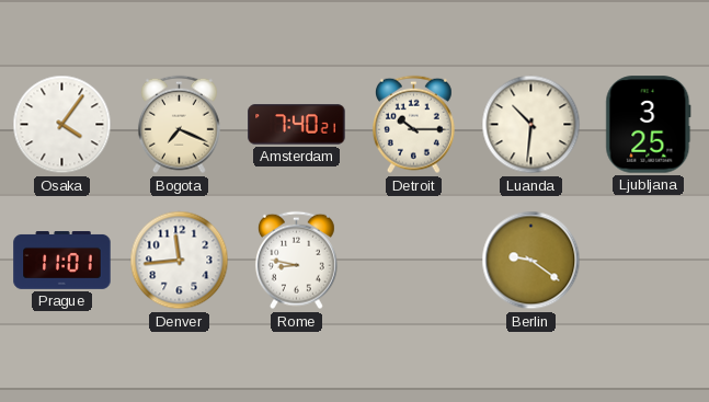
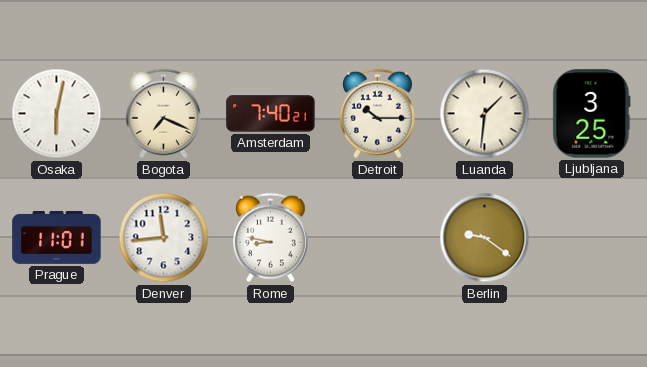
Osaka: 4:06 -> 6:02 (57, 114)
Luanda: 10:31 -> 1:31 (485, 114)
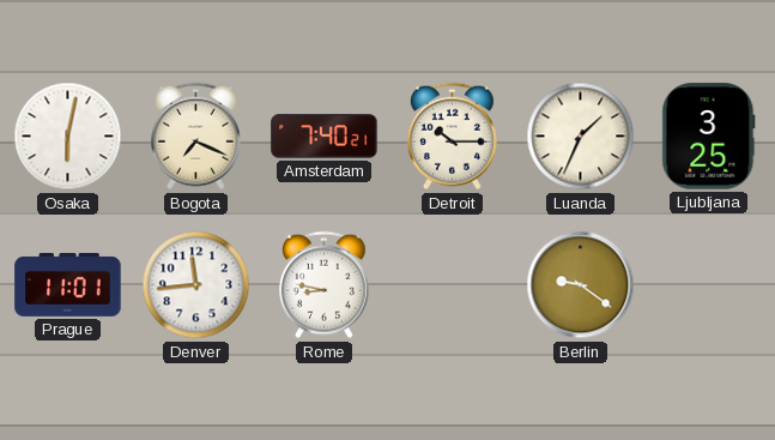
Luanda: 1:31 -> 1:34 (581, 137)
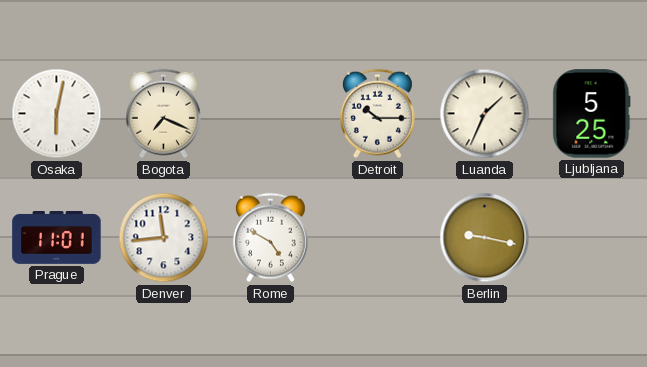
Amsterdam: 7:40 -> none (325, 137)
Ljubljana: 3:25 -> 5:25 (592, 114)
Rome: 8:47 -> 4:50 (270, 238)
Berlin: 9:21 -> 9:17 (485, 238)
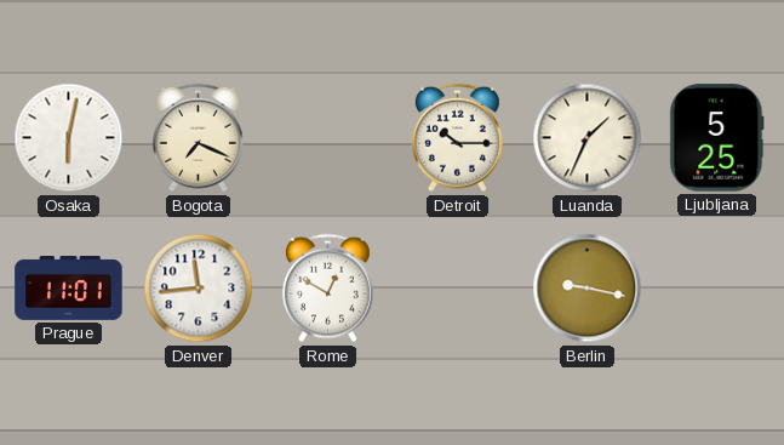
Rome: 4:50 -> 12:50 (327, 289)
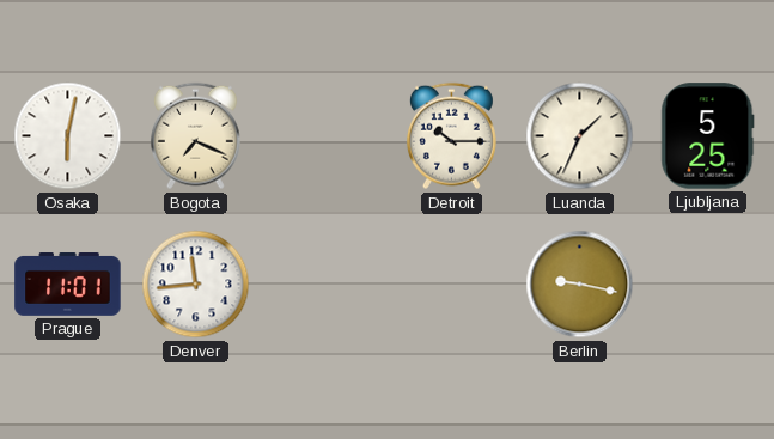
Rome: 12:50 -> none (327, 289)
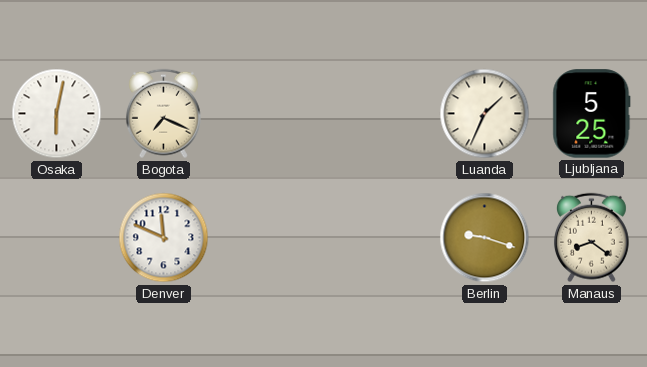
Detroit: 10:15 -> none (451, 136)
Prague: 11:01 -> none (68, 285)
Denver: 11:44 -> 11:49 (164, 238)
Berlin: 9:17 -> 9:18 (485, 238)
Manaus: none -> 8:21 (591, 238)
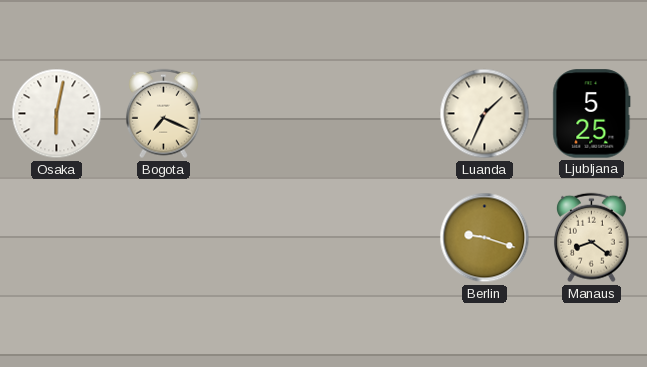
Denver: 11:49 -> none (164, 238)
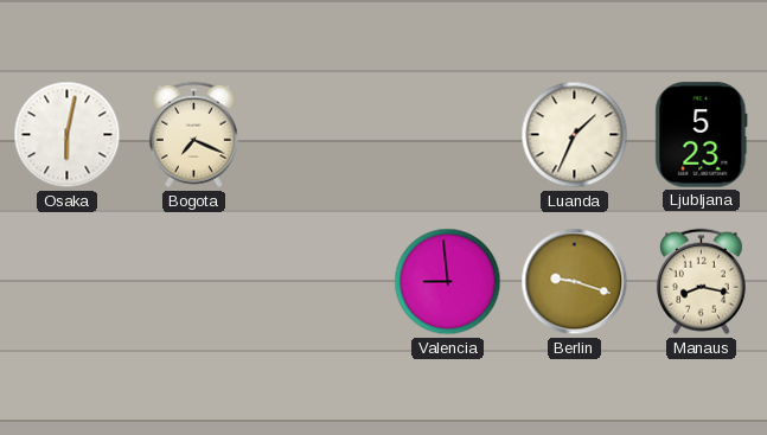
Ljubljana: 5:25 -> 5:23 (702, 135)
Valencia: none -> 8:59 (448, 282)
Manaus: 8:21 -> 8:17 (701, 282)
